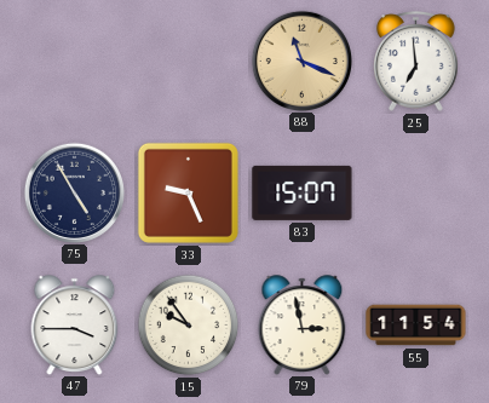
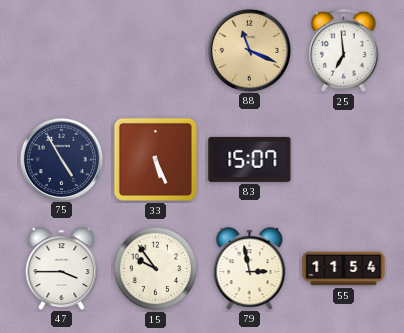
33: 9:26 -> 5:26 (155, 159)
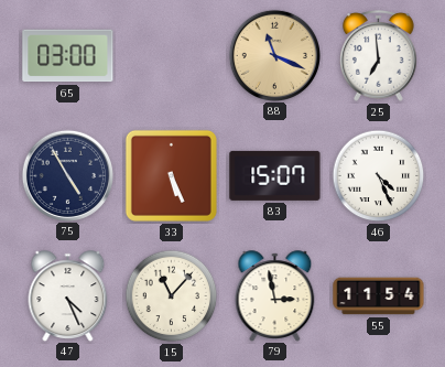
65: none -> 03:00 (68, 56)
46: none -> 4:26 (379, 176)
47: 3:45 -> 4:26 (68, 295)
15: 9:54 -> 11:07 (172, 296)
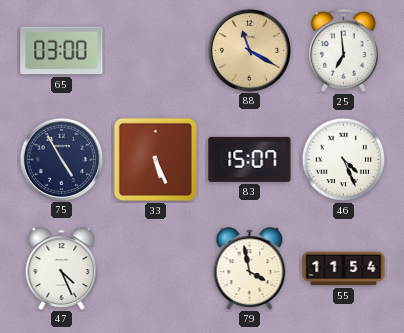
88: 11:19 -> 11:20 (249, 50)
15: 11:07 -> none (172, 296)
79: 2:58 -> 3:58 (250, 268)
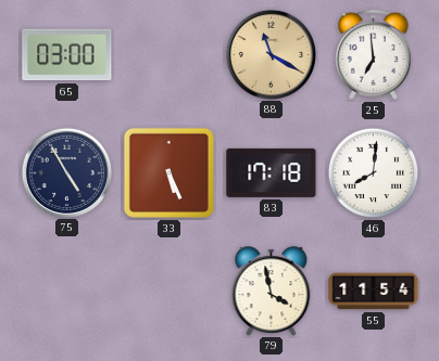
83: 15:07 -> 17:18 (272, 172)
46: 4:26 -> 8:01 (374, 173)
47: 4:26 -> none (62, 268)
